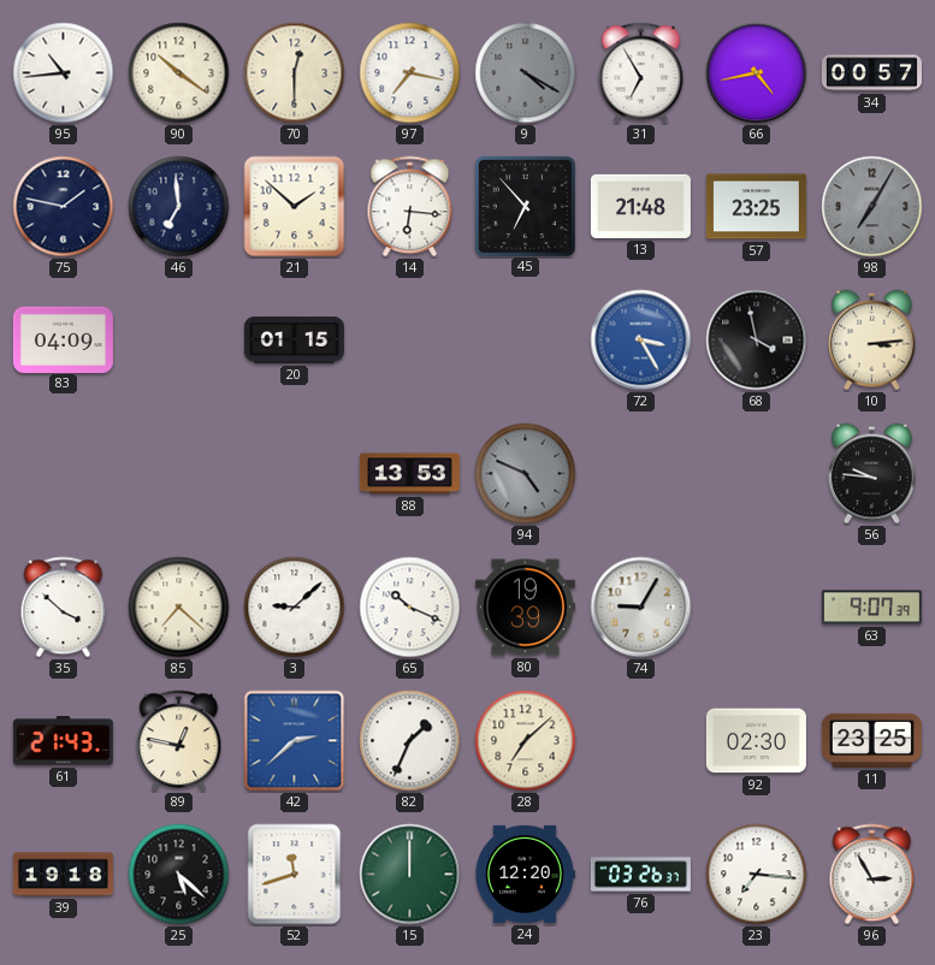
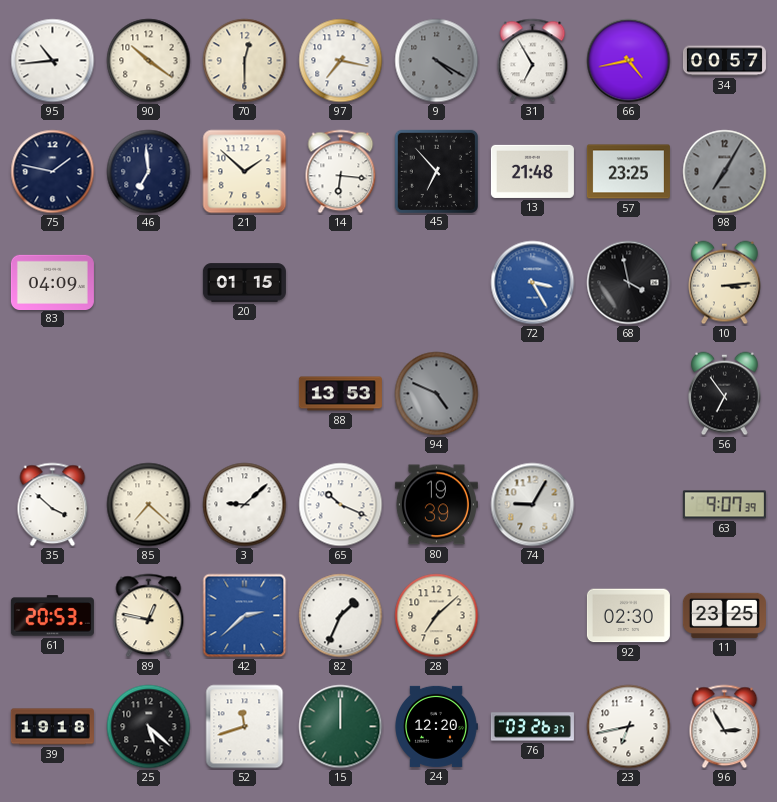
56: 9:46 -> 6:54 (725, 394)
61: 21:43 -> 20:53 (52, 616)
23: 7:16 -> 6:43 (629, 727)
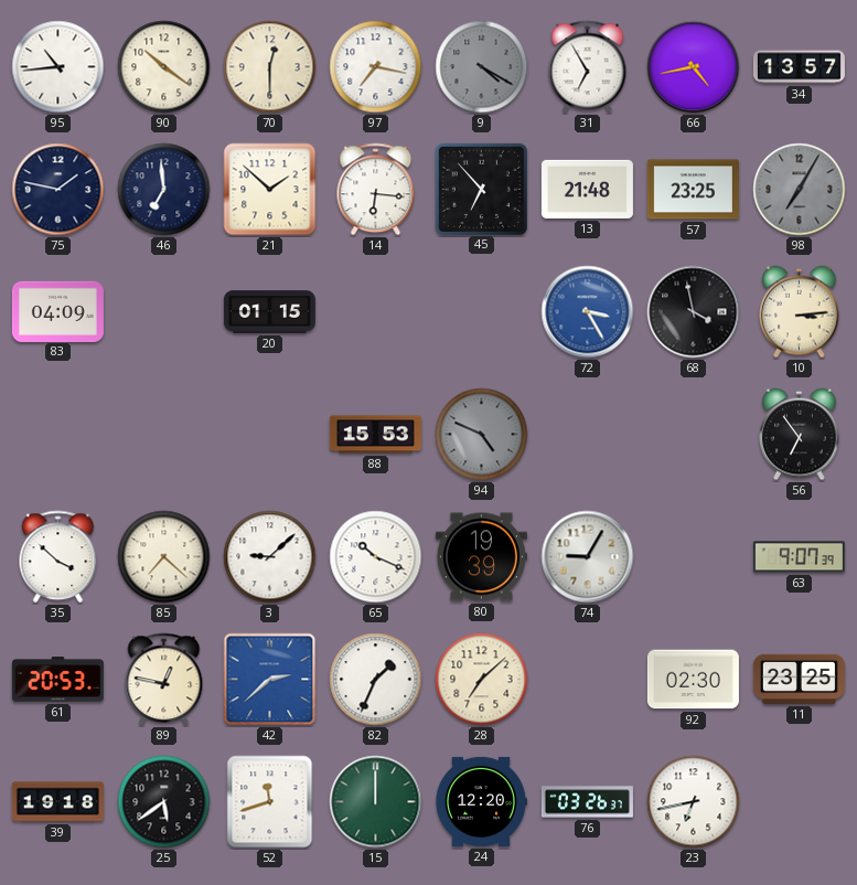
34: 00:57 -> 13:57 (799, 67)
88: 13:53 -> 15:53 (375, 435)
25: 5:22 -> 5:39 (164, 802)
96: 2:55 -> none (725, 727)
